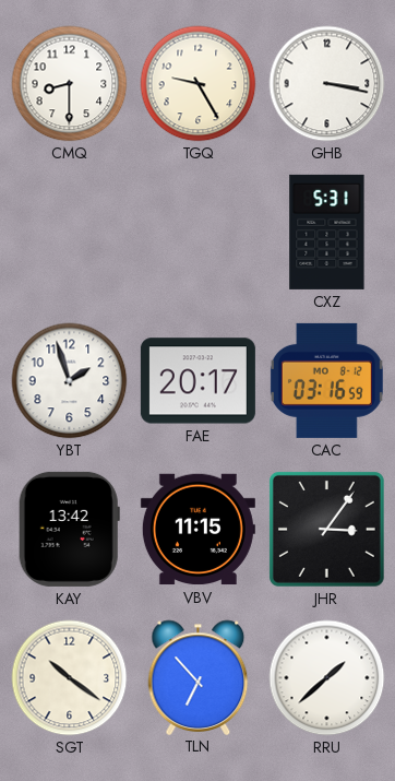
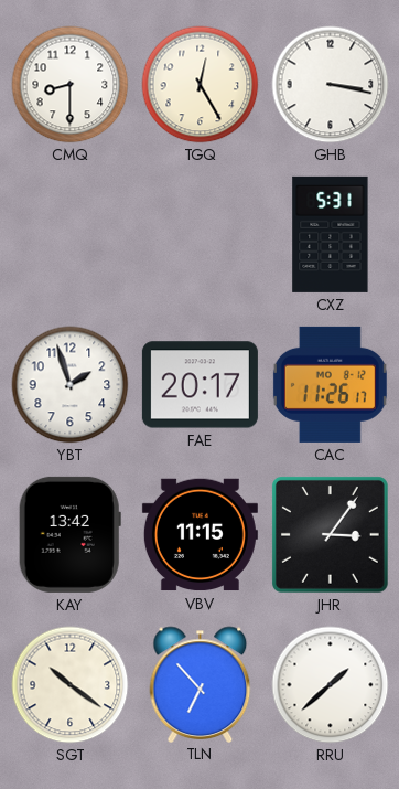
TGQ: 9:25 -> 12:25 (201, 85)
CAC: 03:16 -> 11:26 (330, 384)
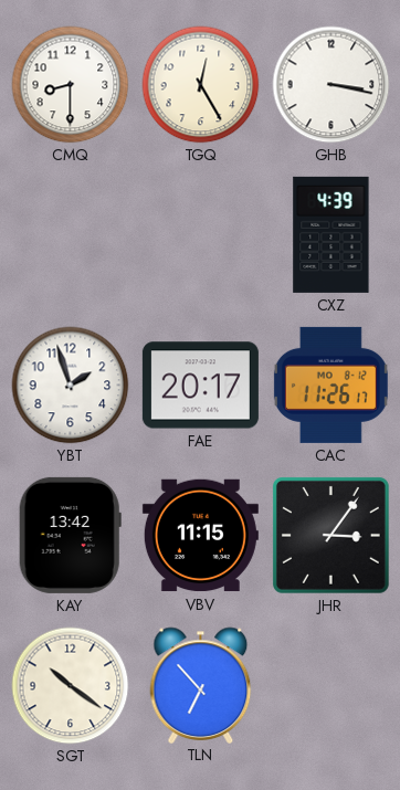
CXZ: 5:31 -> 4:39 (331, 234)
RRU: 1:38 -> none (331, 685)
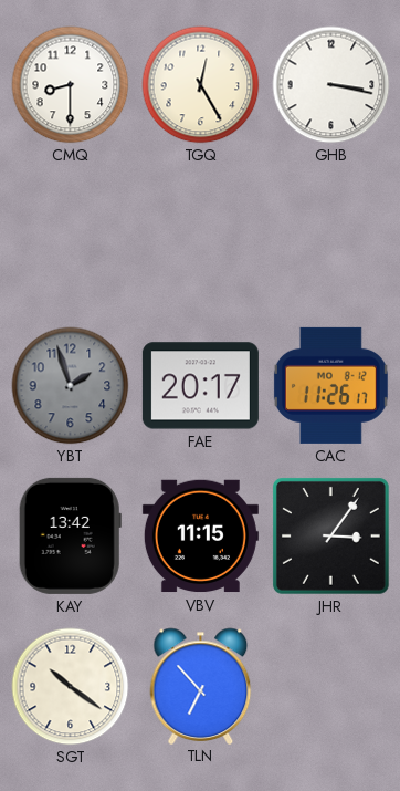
CXZ: 4:39 -> none (331, 234)
YBT dial: white -> grey (71, 386)
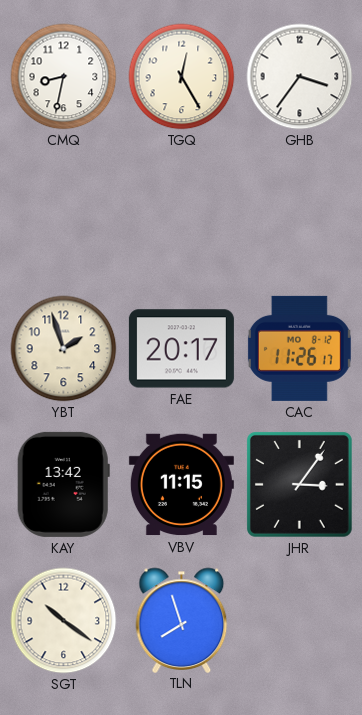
CMQ: 8:30 -> 8:32 (64, 77)
GHB: 3:17 -> 3:36 (300, 77)
YBT dial: grey -> cream (64, 349)
TLN: 6:53 -> 7:57 (182, 620)
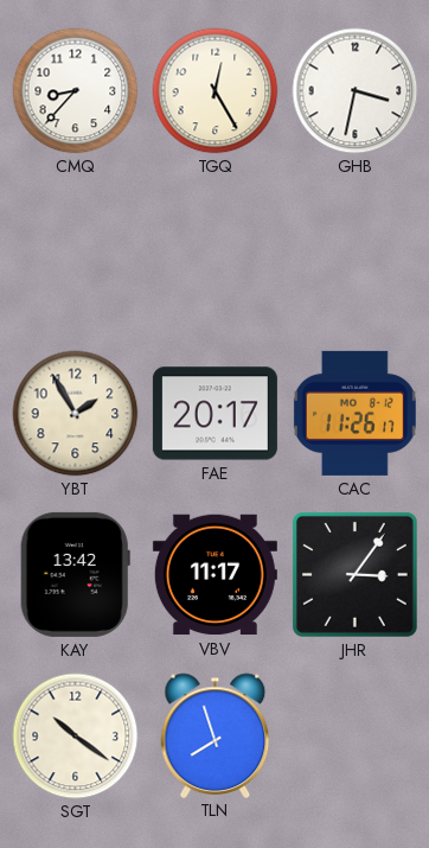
CMQ: 8:32 -> 8:37 (76, 91)
GHB: 3:36 -> 3:32 (356, 91)
YBT: 1:57 -> 1:55 (76, 414)
VBV: 11:15 -> 11:17 (214, 575)
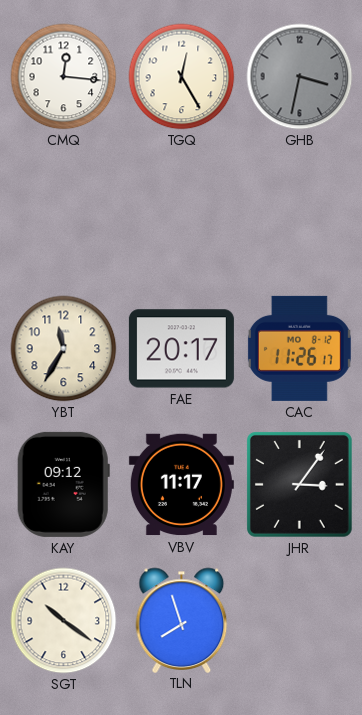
CMQ: 8:37 -> 12:16 (64, 77)
GHB dial: white -> grey (300, 77)
YBT: 1:55 -> 11:35 (64, 349)
KAY: 13:42 -> 09:12 (63, 484)
